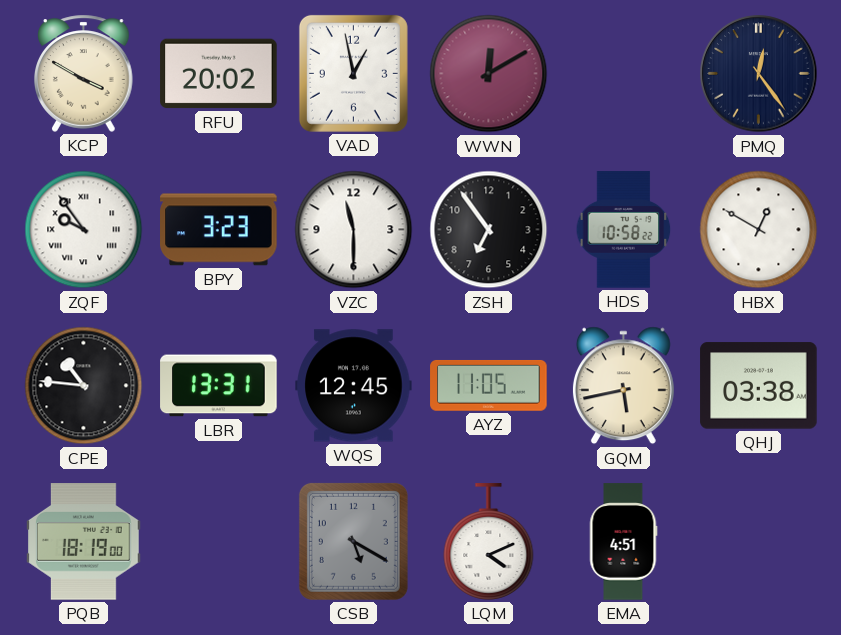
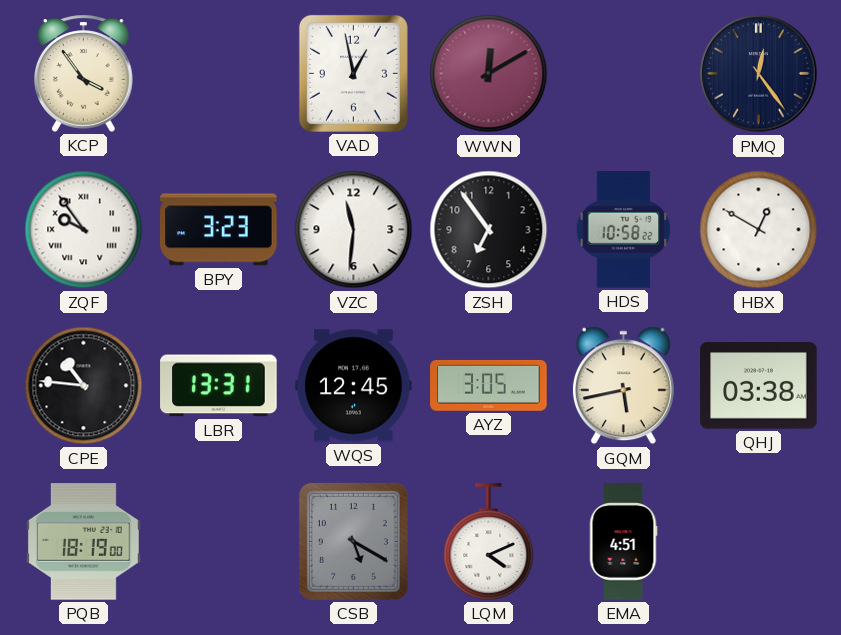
KCP: 3:50 -> 3:54 (84, 73)
RFU: 20:02 -> none (219, 74)
VZC: 11:30 -> 11:31 (354, 230)
AYZ: 11:05 -> 3:05 (489, 385)
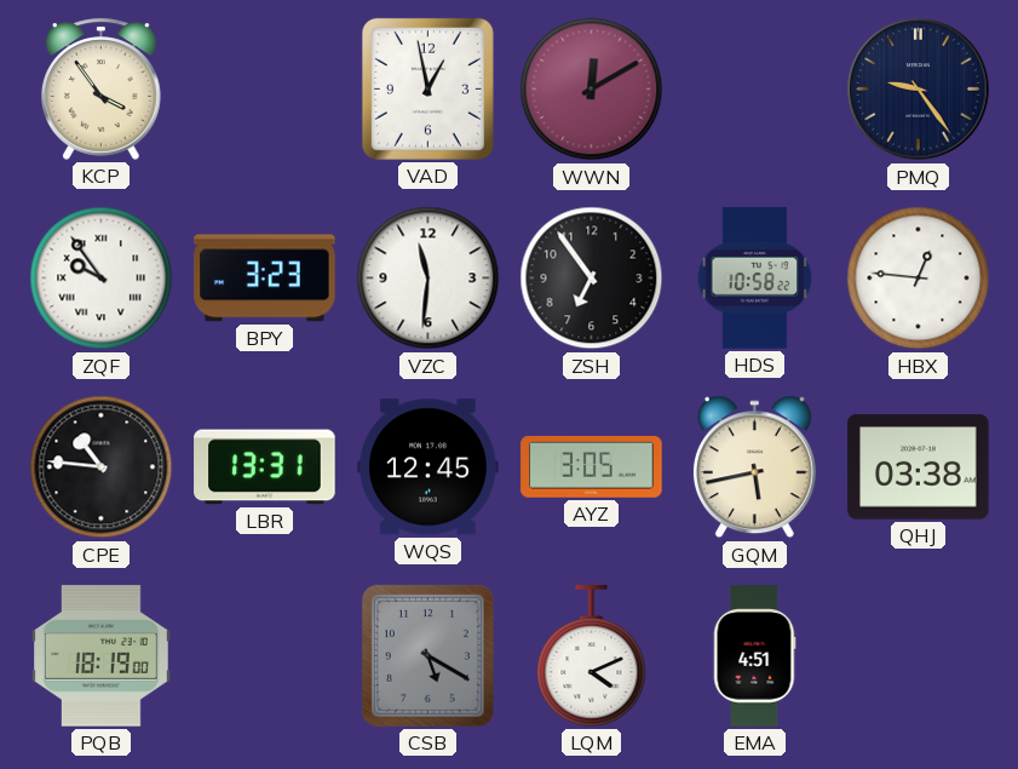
PMQ: 12:24 -> 9:24 (919, 90)
HBX: 12:50 -> 12:46 (919, 279)
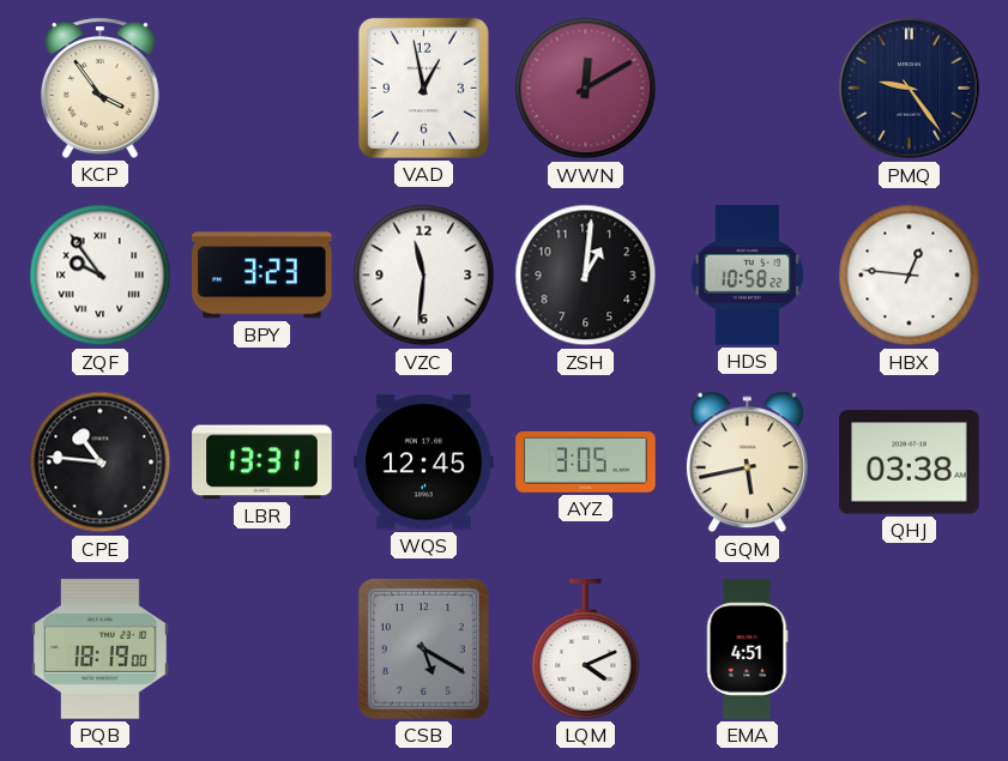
ZSH: 6:54 -> 1:01 (586, 276)
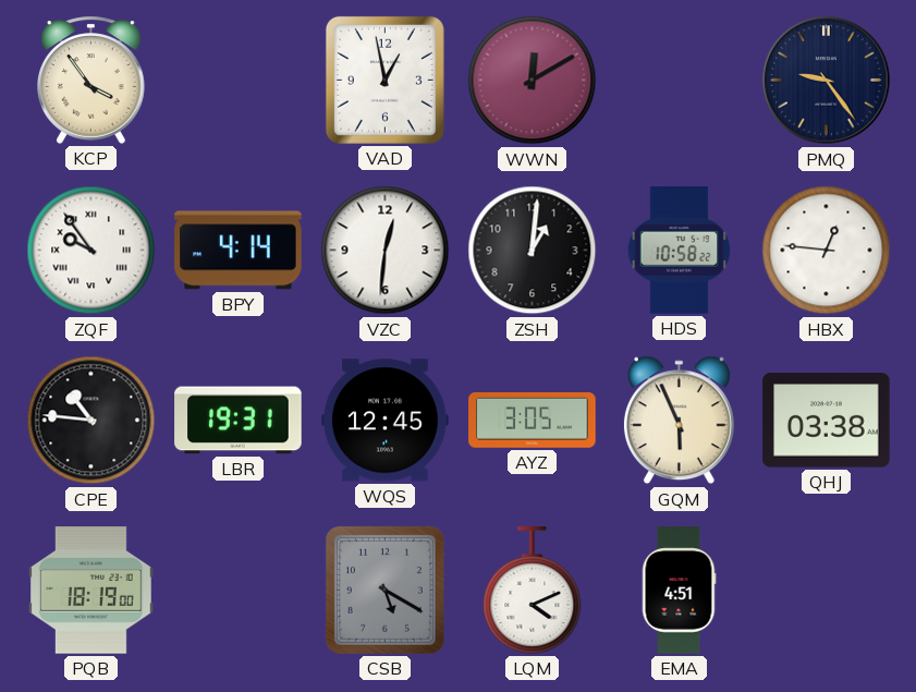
BPY: 3:23 -> 4:14 (239, 251)
VZC: 11:31 -> 12:31 (386, 251)
LBR: 13:31 -> 19:31 (239, 421)
GQM: 5:43 -> 5:56 (679, 421)
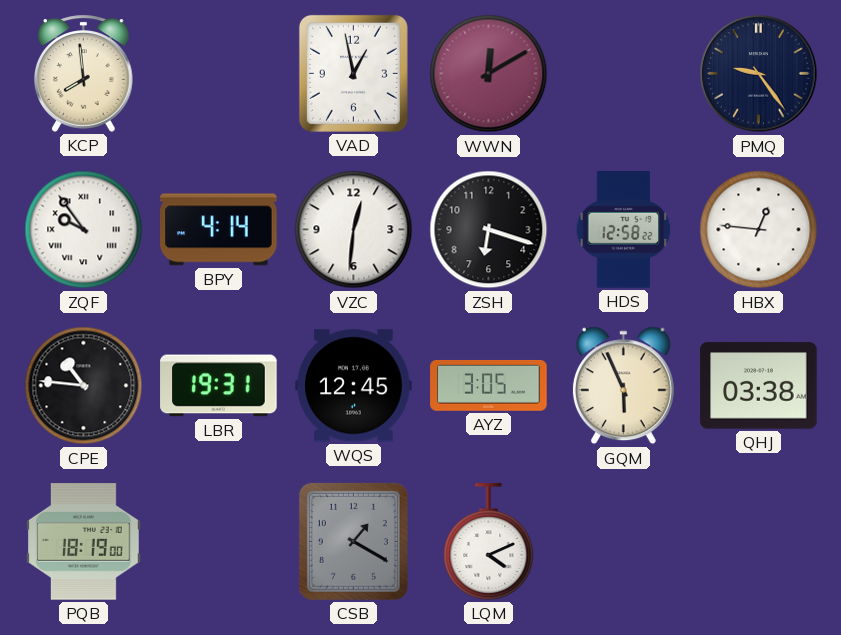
KCP: 3:54 -> 7:59 (84, 73)
ZSH: 1:01 -> 6:18 (489, 230)
HDS: 10:58 -> 12:58 (624, 230)
CSB: 5:20 -> 1:20 (353, 541)
EMA: 4:51 -> none (679, 591)
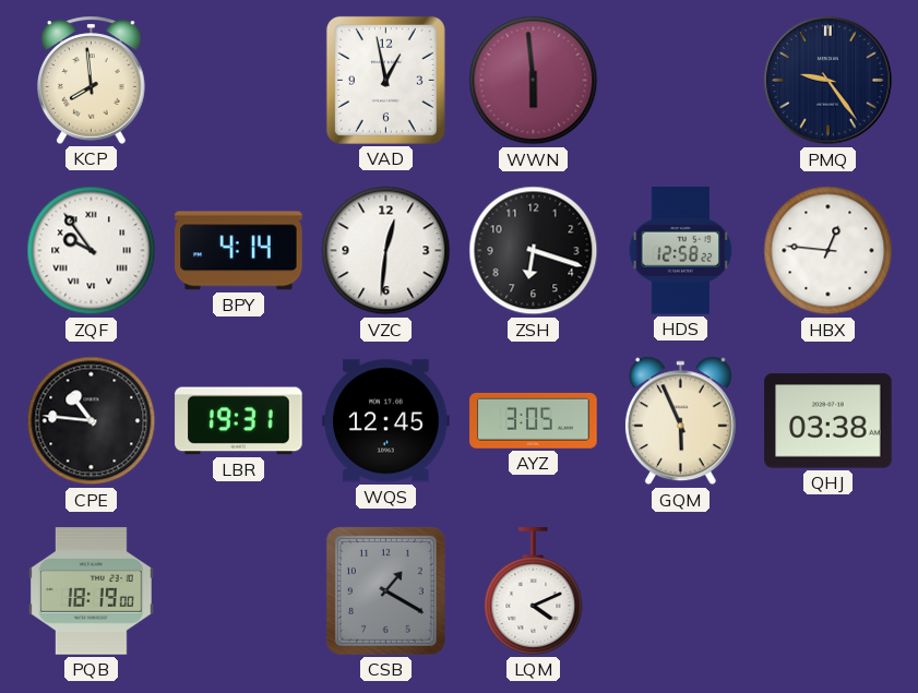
WWN: 12:10 -> 5:59 (534, 81)
